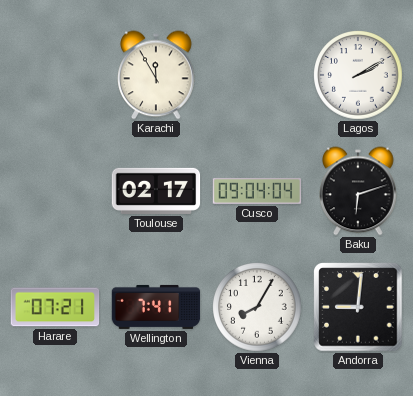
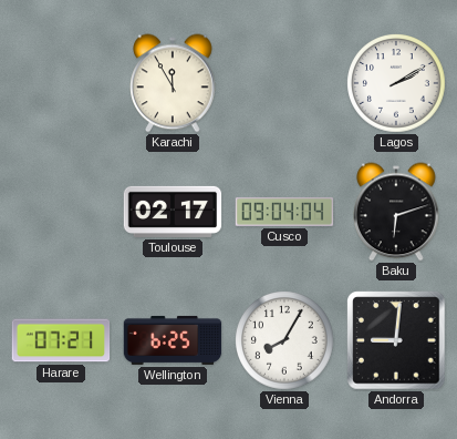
Wellington: 7:41 -> 6:25 (173, 340)
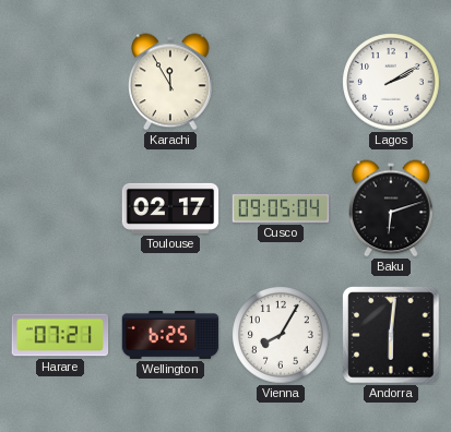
Cusco: 09:04 -> 09:05 (281, 208)
Andorra: 9:01 -> 6:01 (391, 335)
